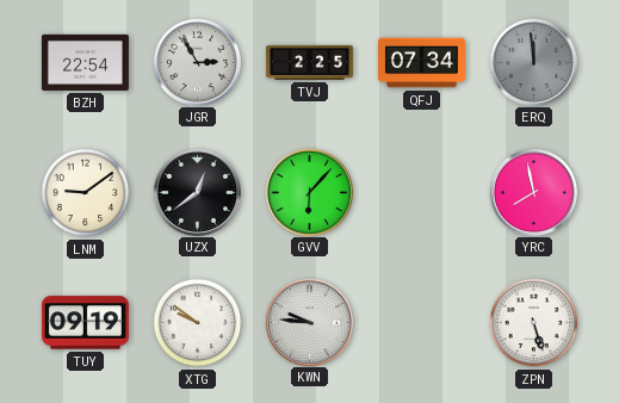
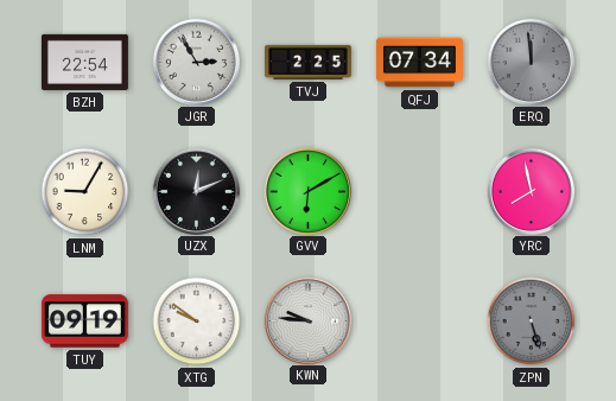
LNM: 9:09 -> 9:05 (85, 192)
UZX: 12:39 -> 12:11 (196, 191)
GVV: 6:07 -> 6:10 (307, 191)
ZPN dial: white -> grey (532, 322)
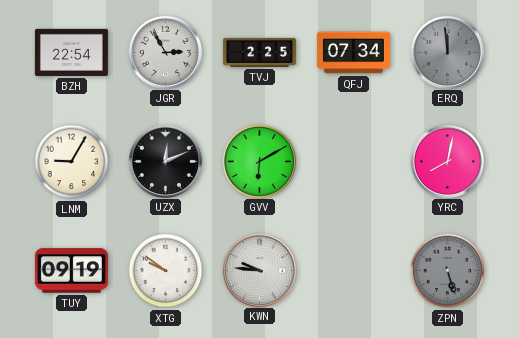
YRC: 7:58 -> 8:02 (447, 161)
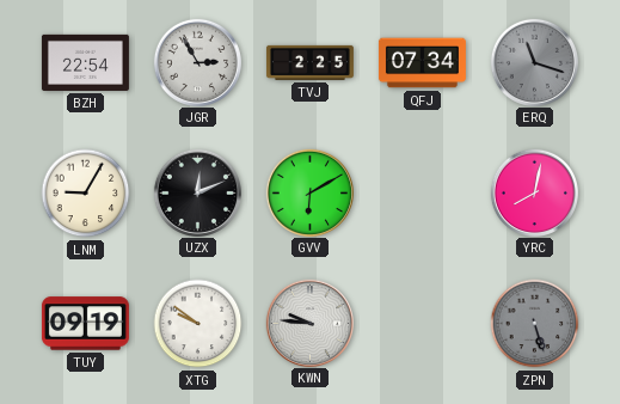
ERQ: 11:59 -> 11:18 (534, 62)
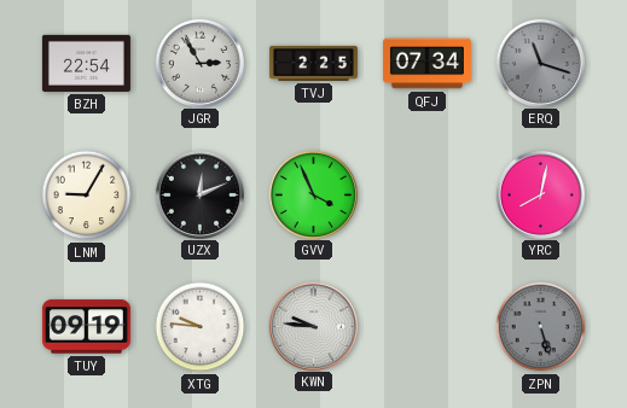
GVV: 6:10 -> 3:56 (313, 194)
XTG: 9:51 -> 9:46 (201, 327)
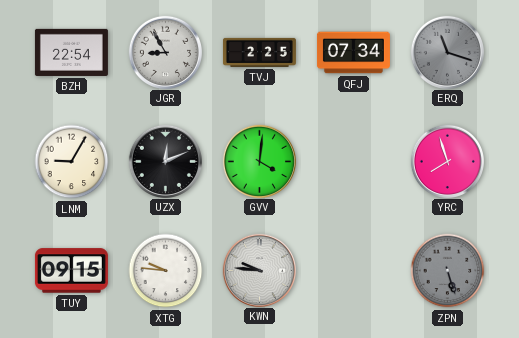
JGR: 2:55 -> 8:55 (165, 52)
GVV: 3:56 -> 4:01 (259, 161)
YRC: 8:02 -> 7:57 (447, 161)
TUY: 09:19 -> 09:15 (71, 271)
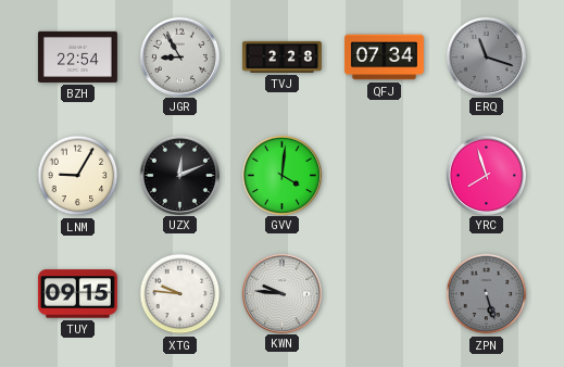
TVJ: 2:25 -> 2:28 (281, 56)
